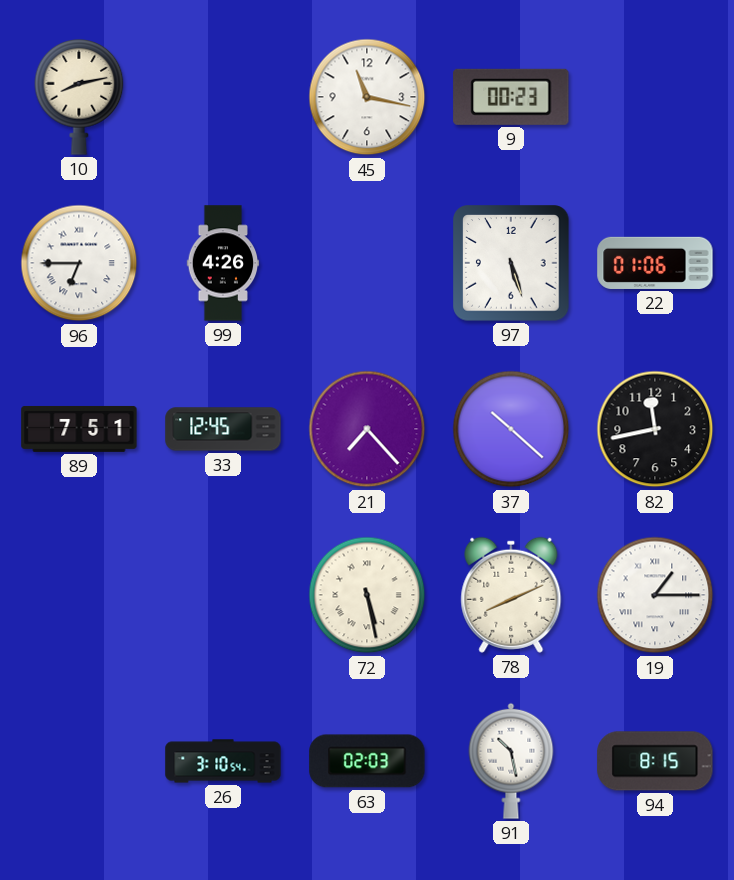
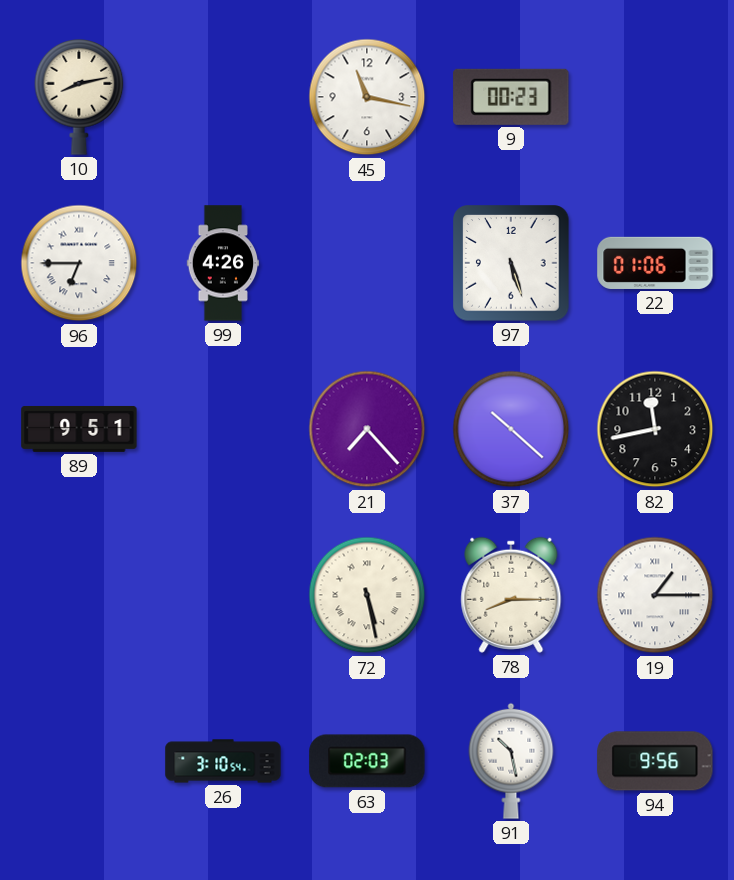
89: 7:51 -> 9:51 (79, 429)
33: 12:45 -> none (223, 429)
78: 8:11 -> 8:15 (511, 595)
94: 8:15 -> 9:56 (655, 761)
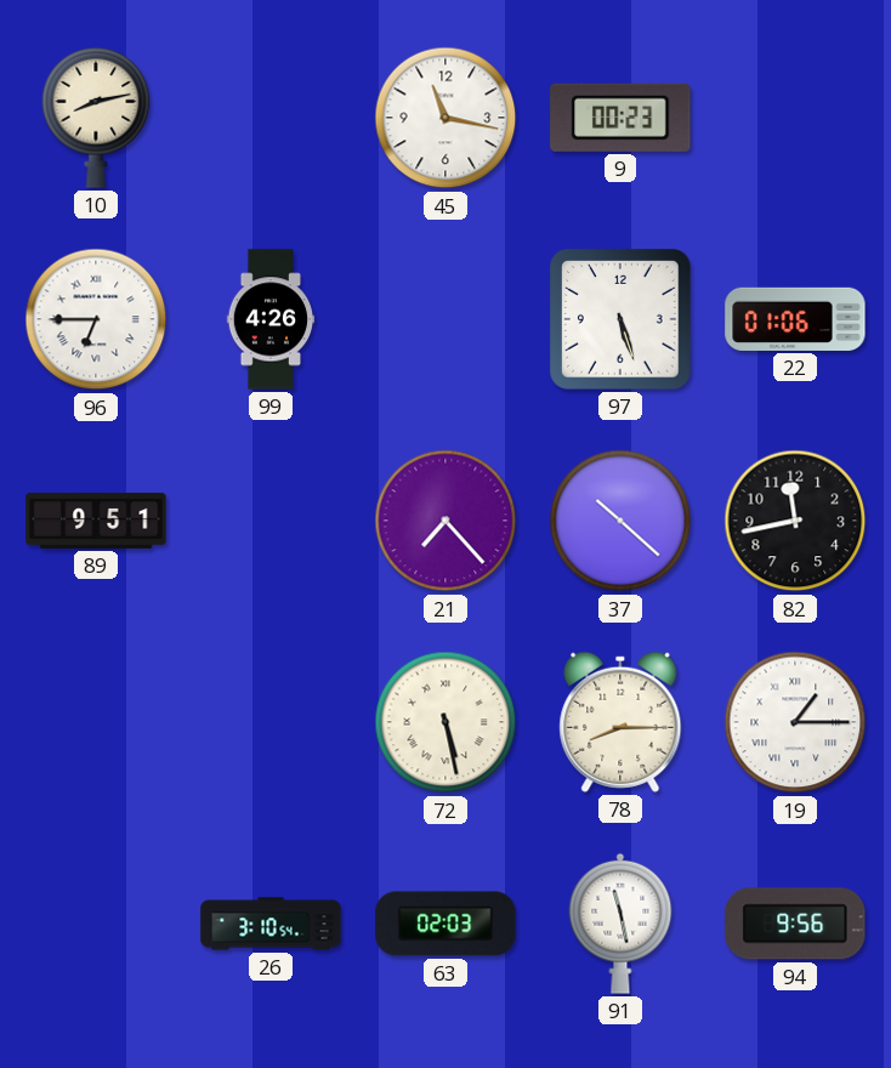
91: 10:28 -> 11:28 (620, 924)
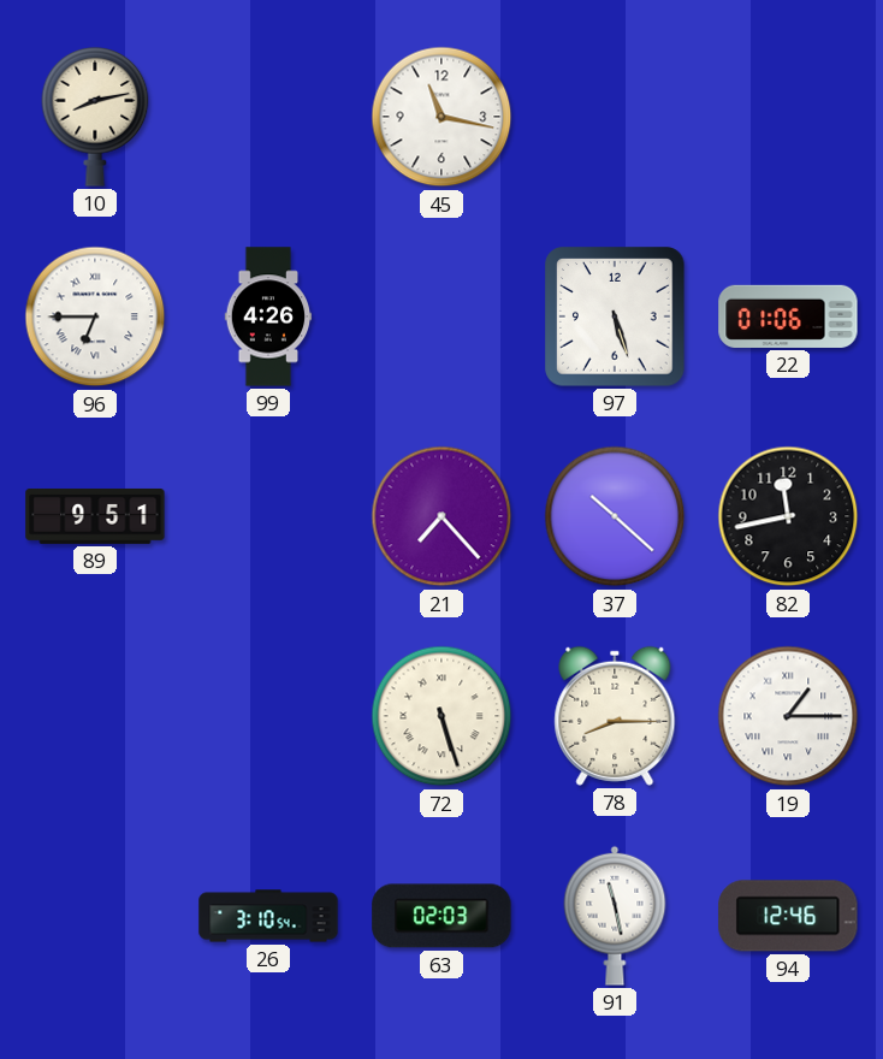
9: 00:23 -> none (620, 118)
72: 5:28 -> 5:27 (441, 716)
94: 9:56 -> 12:46 (788, 916)
